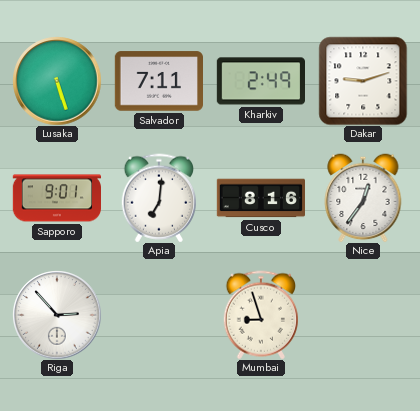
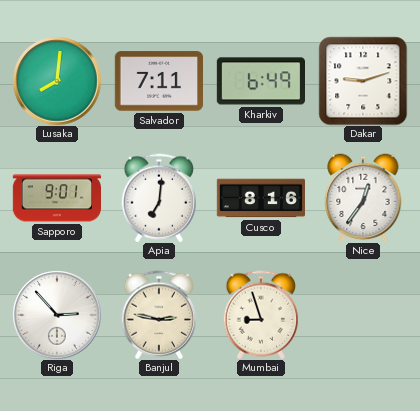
Lusaka: 5:27 -> 8:01 (57, 81)
Kharkiv: 2:49 -> 6:49 (260, 81)
Banjul: none -> 2:47 (158, 315)
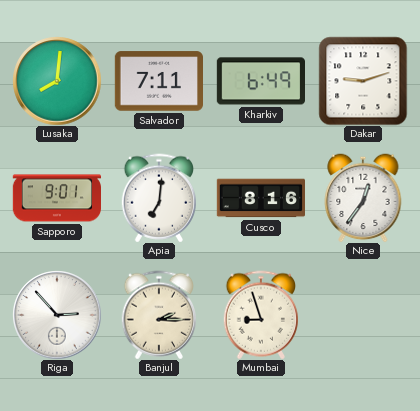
Banjul: 2:47 -> 2:15 (158, 315)
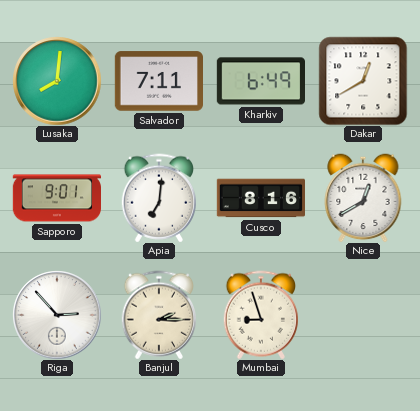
Dakar: 9:12 -> 12:40 (363, 81)
Nice: 12:36 -> 12:40 (363, 198)
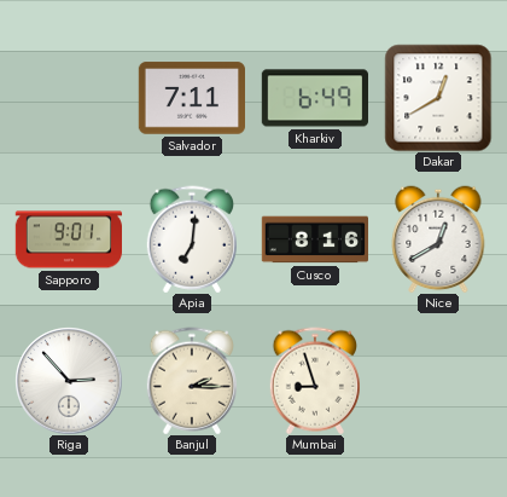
Lusaka: 8:01 -> none (57, 81)
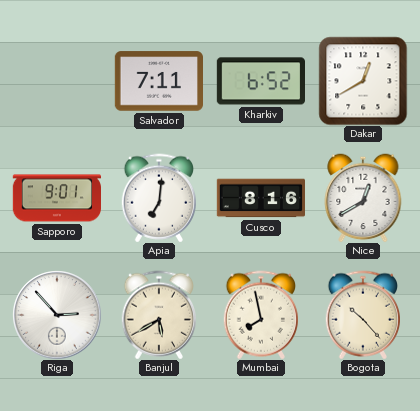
Kharkiv: 6:49 -> 6:52 (260, 81)
Banjul: 2:15 -> 5:40 (158, 315)
Mumbai: 8:57 -> 7:58 (260, 315)
Bogota: none -> 10:23 (362, 315)
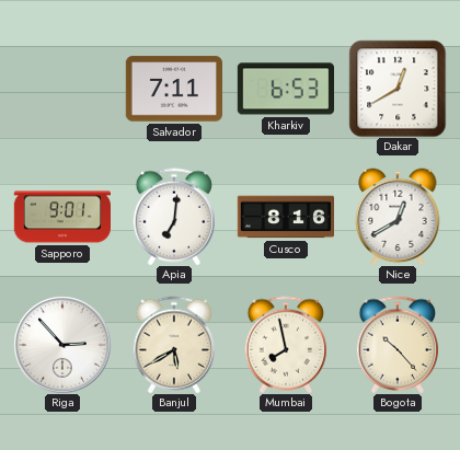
Kharkiv: 6:52 -> 6:53 (285, 89)
